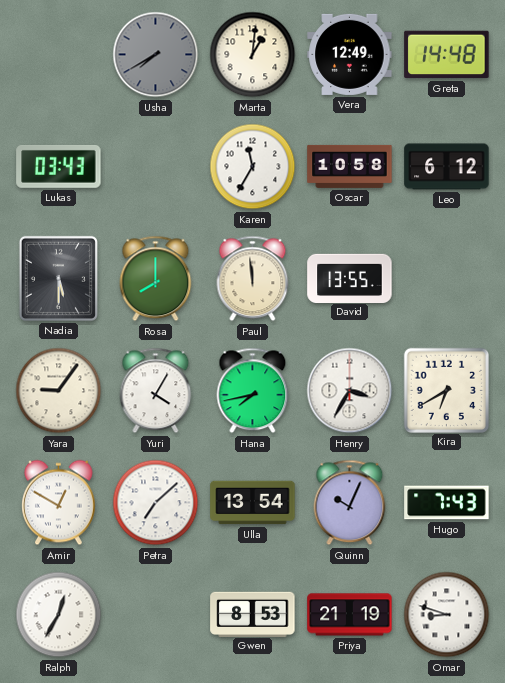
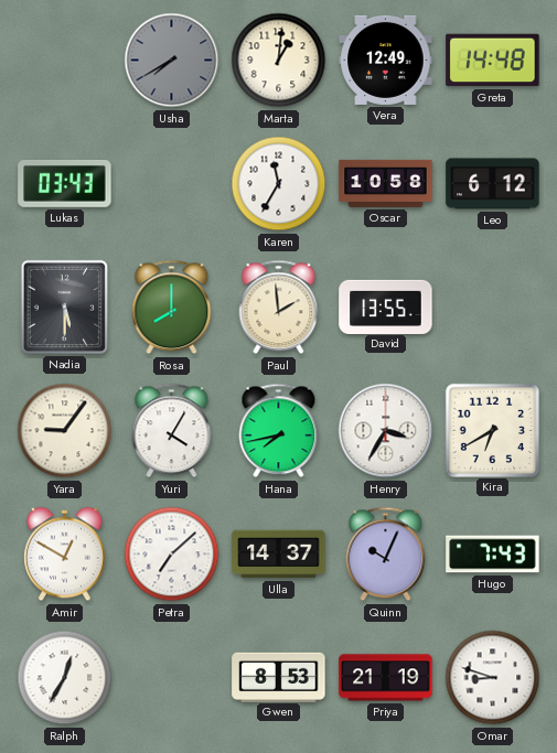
Paul: 11:59 -> 1:59 (279, 308)
Ulla: 13:54 -> 14:37 (279, 555)
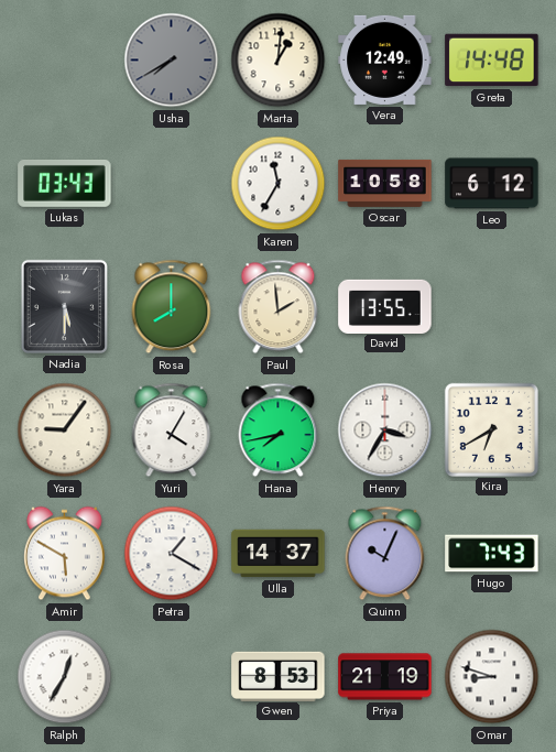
Amir: 12:50 -> 5:50 (65, 554)
Petra: 7:08 -> 1:20 (172, 554)
